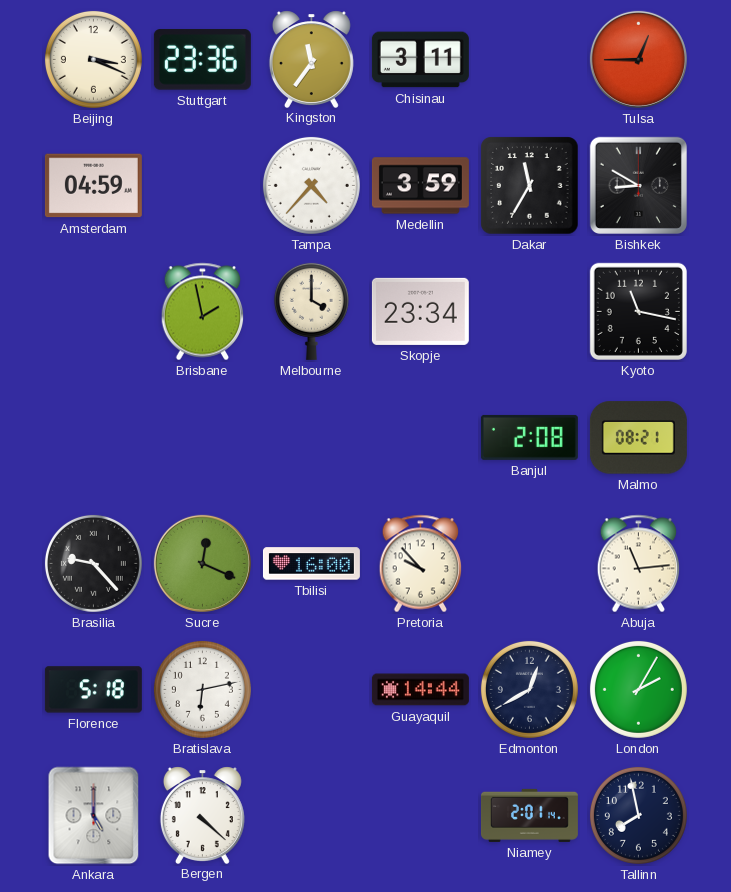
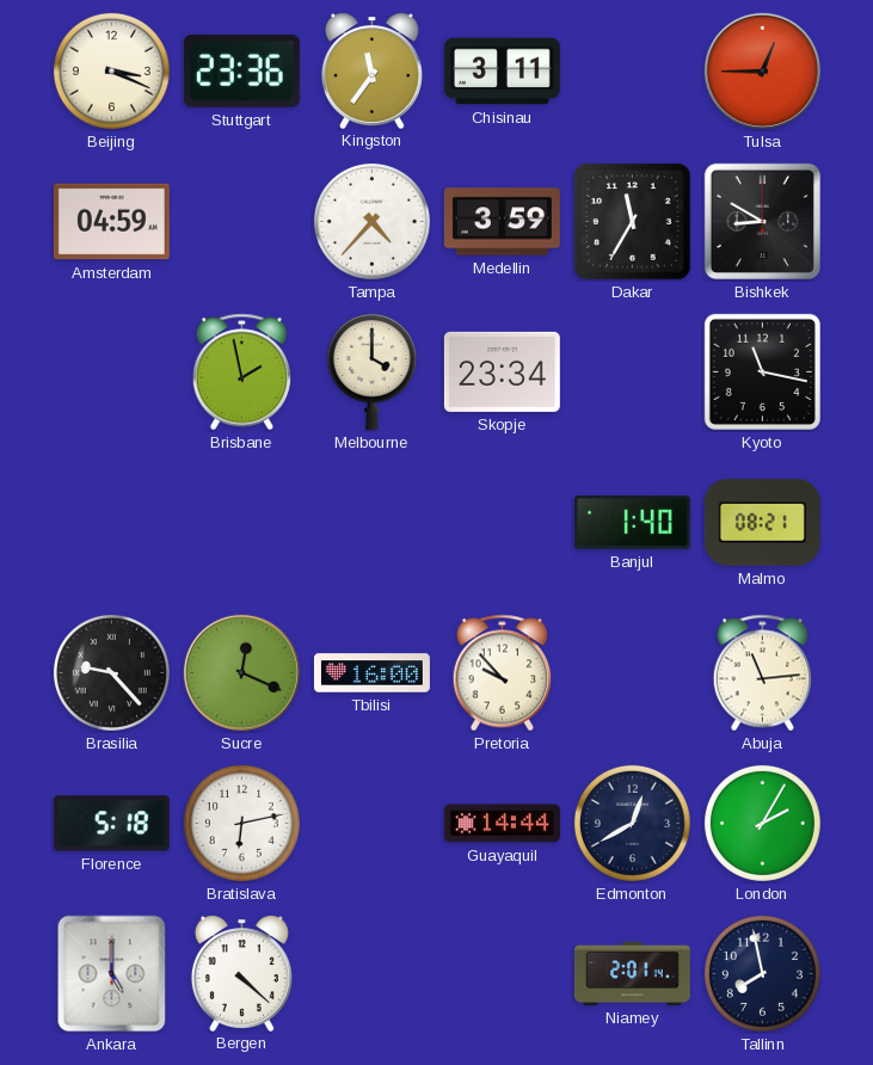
Banjul: 2:08 -> 1:40 (632, 522)
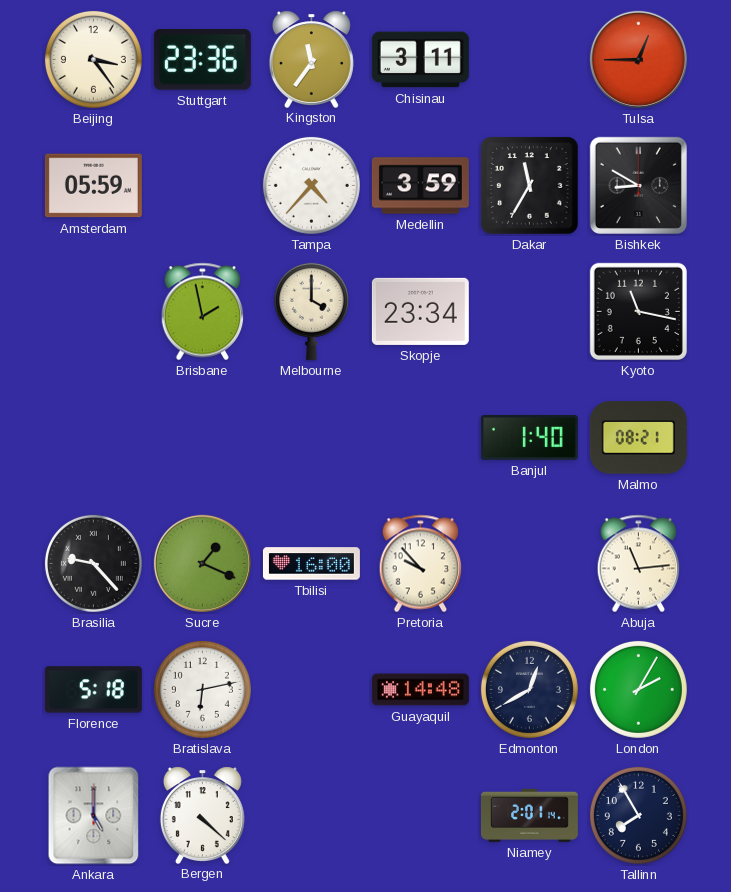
Beijing: 3:19 -> 3:24 (93, 59)
Amsterdam: 04:59 -> 05:59 (93, 186)
Sucre: 12:19 -> 1:19 (202, 563)
Guayaquil: 14:44 -> 14:48 (420, 690)
Tallinn: 7:58 -> 7:55 (638, 815)
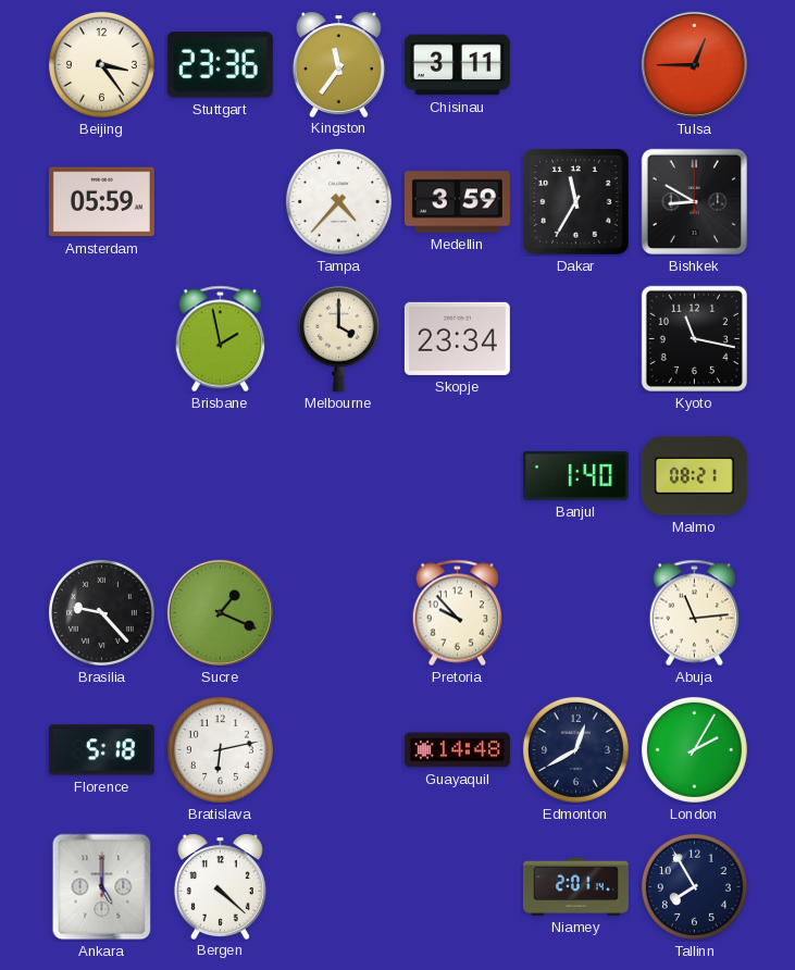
Tbilisi: 16:00 -> none (311, 564)
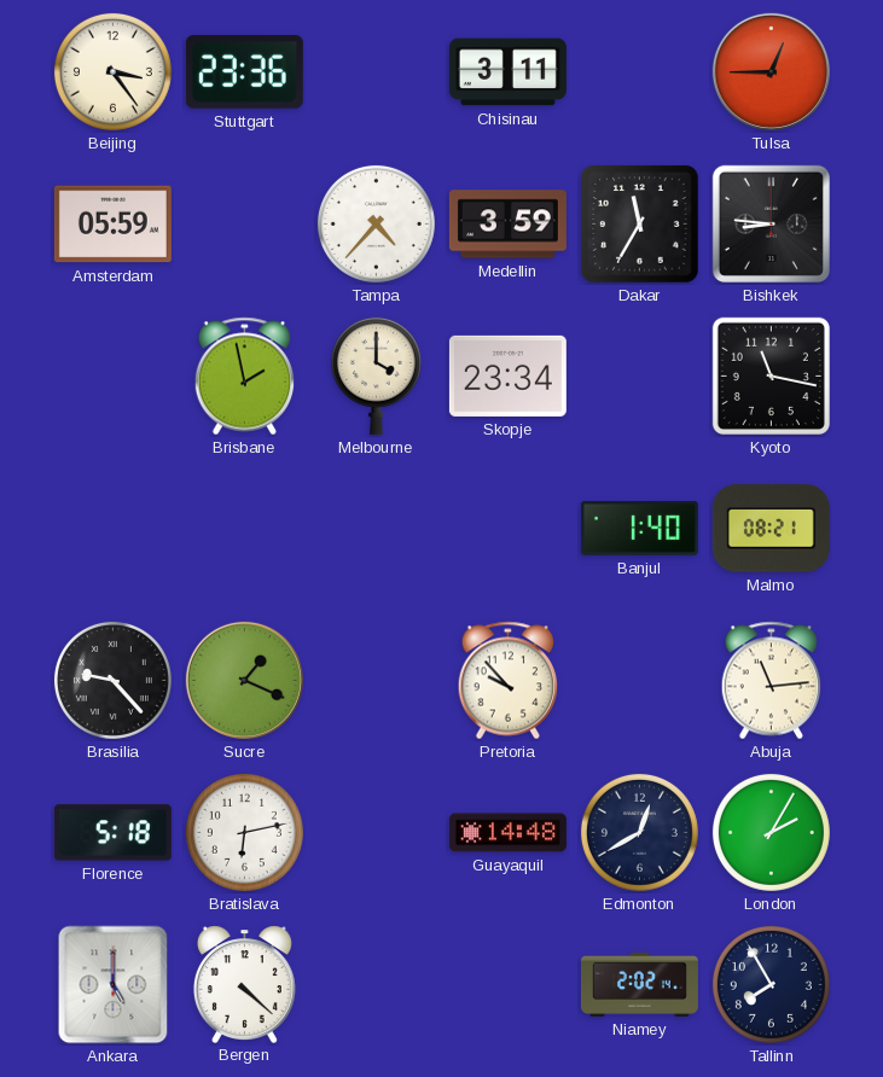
Kingston: 11:36 -> none (338, 64)
Bishkek: 8:50 -> 8:46 (771, 223)
Niamey: 2:01 -> 2:02 (639, 984)
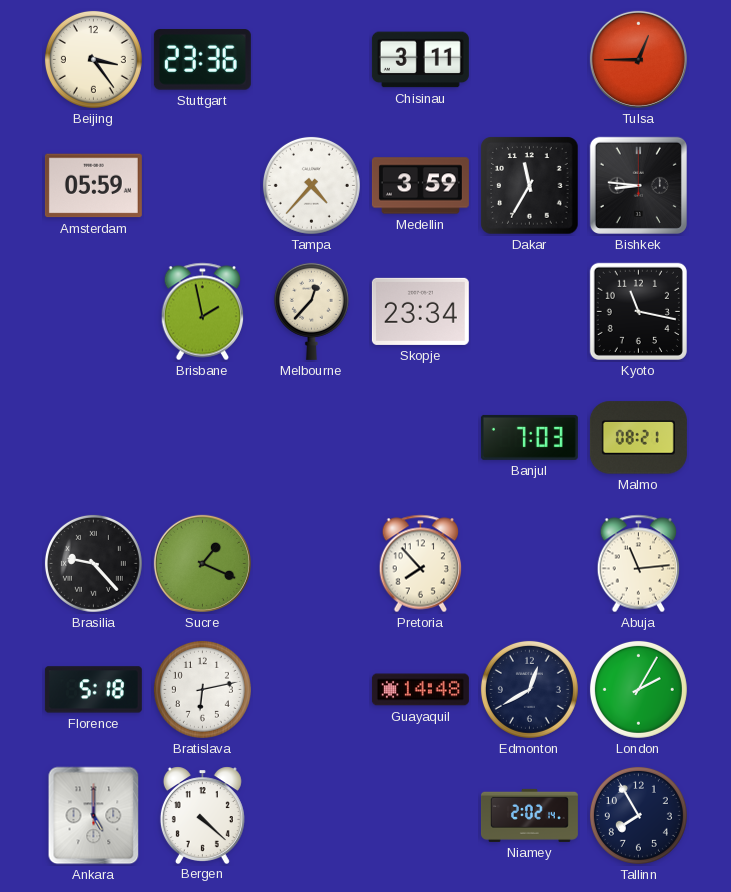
Melbourne: 4:00 -> 12:37 (311, 311)
Banjul: 1:40 -> 7:03 (529, 437)
Pretoria: 9:53 -> 7:53 (421, 564)
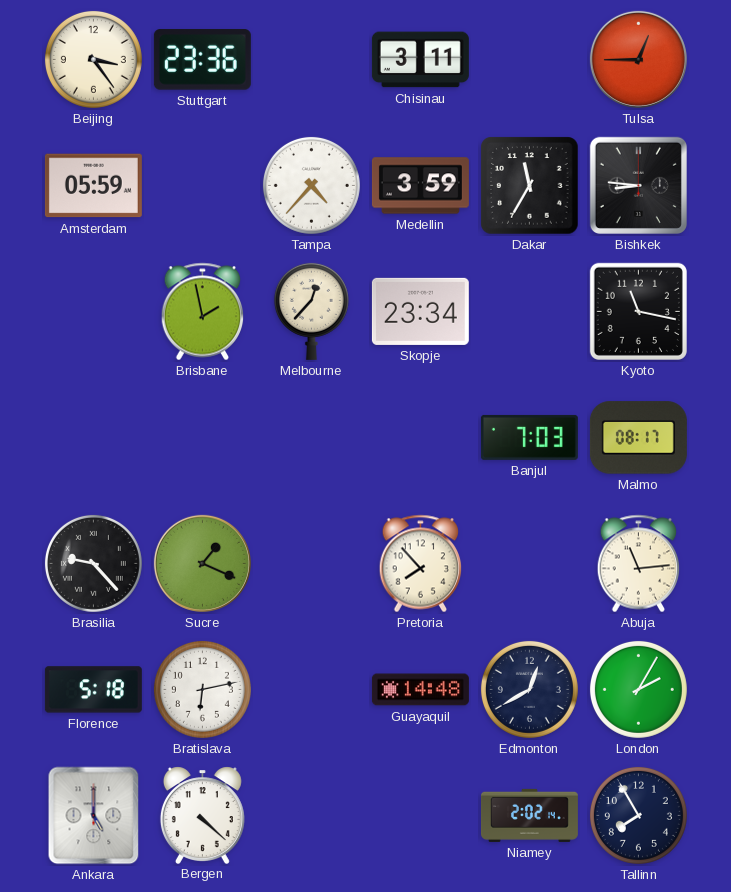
Malmo: 08:21 -> 08:17 (638, 438)
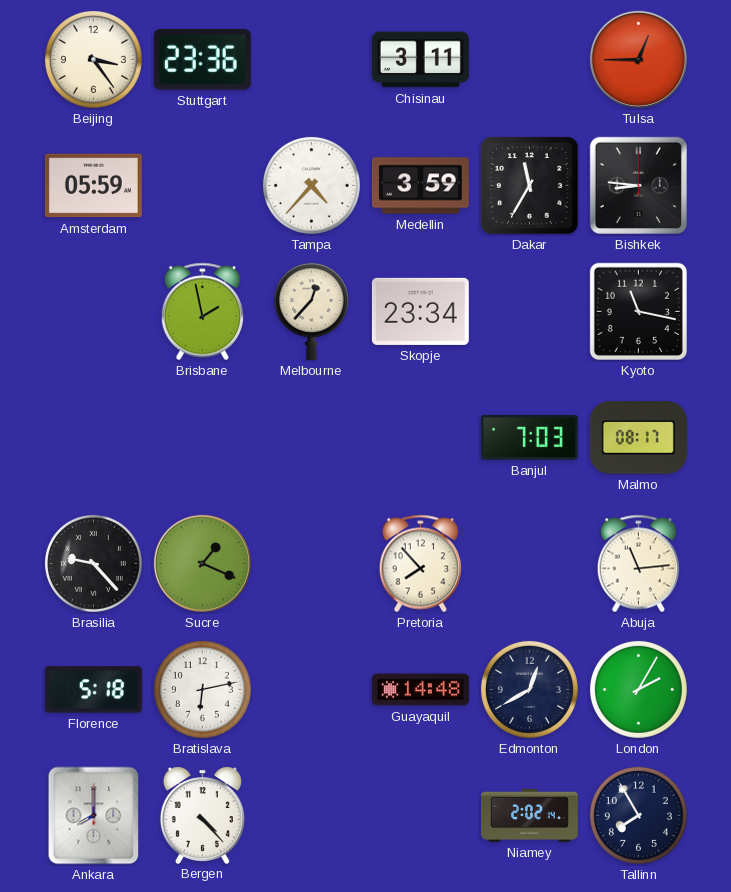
Ankara: 5:00 -> 8:00 (94, 816)
Bergen: 4:22 -> 4:23 (202, 815)
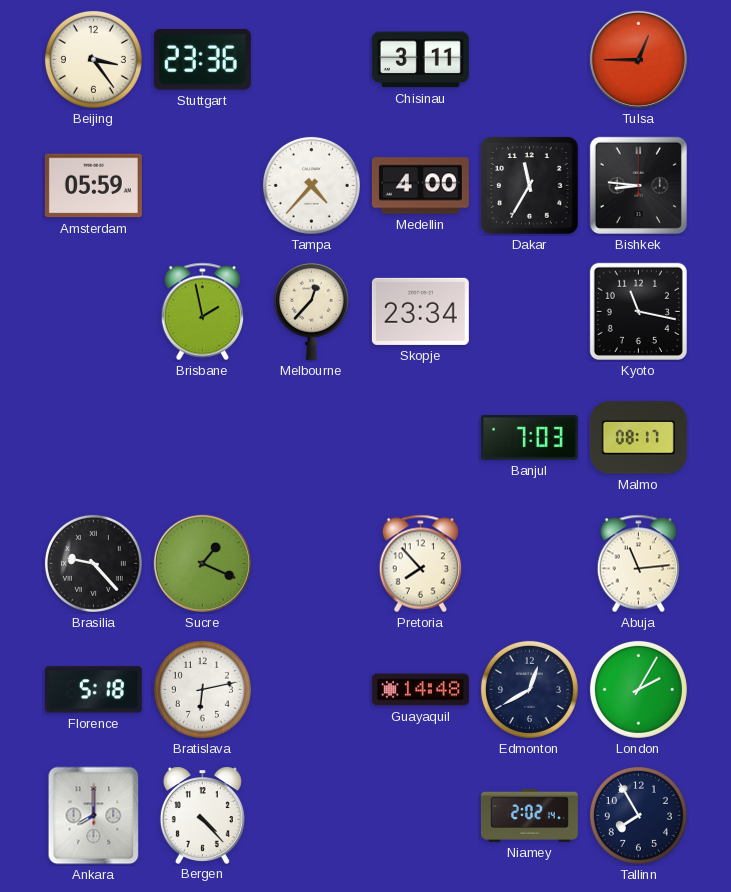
Medellin: 3:59 -> 4:00 (420, 186)
